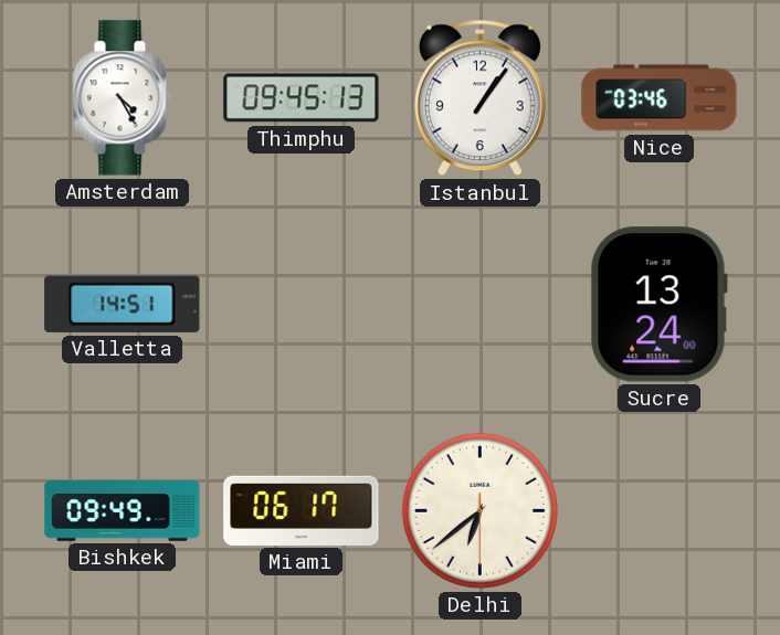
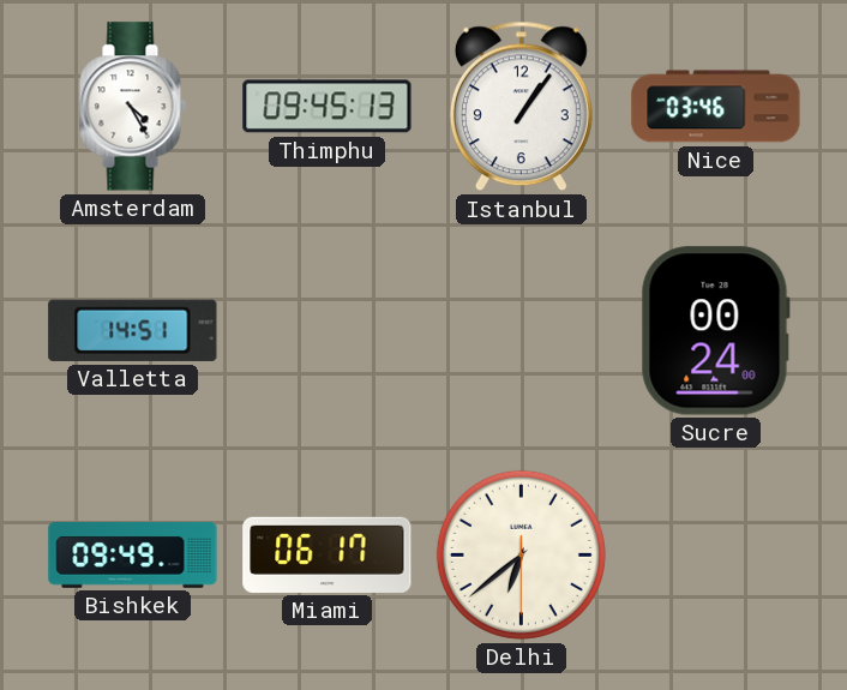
Sucre: 13:24 -> 00:24 (715, 331)
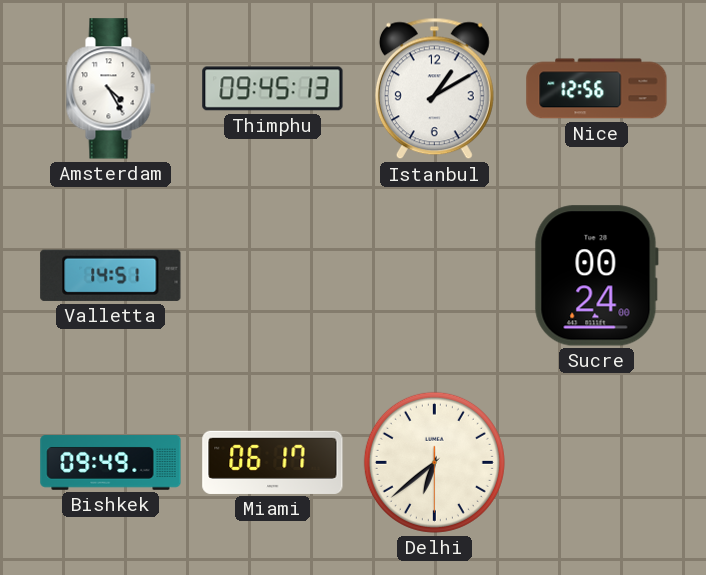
Istanbul: 1:06 -> 1:10 (434, 89)
Nice: 03:46 -> 12:56 (597, 89)
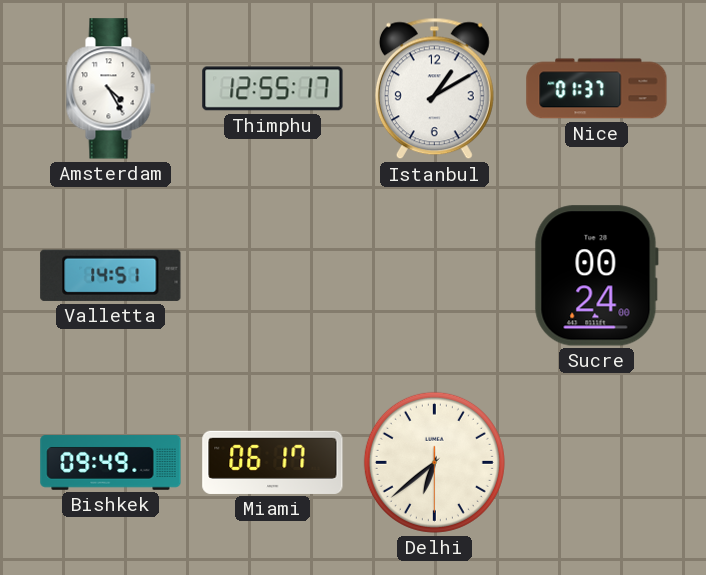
Thimphu: 09:45 -> 12:55 (273, 89)
Nice: 12:56 -> 01:37 (597, 89)
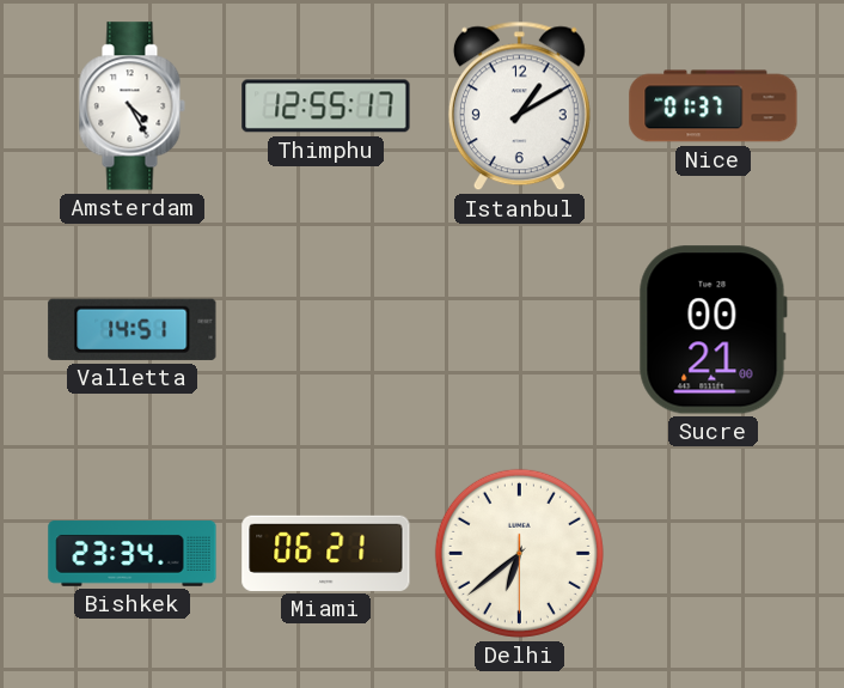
Sucre: 00:24 -> 00:21 (712, 330)
Bishkek: 09:49 -> 23:34 (133, 554)
Miami: 06:17 -> 06:21 (326, 553)
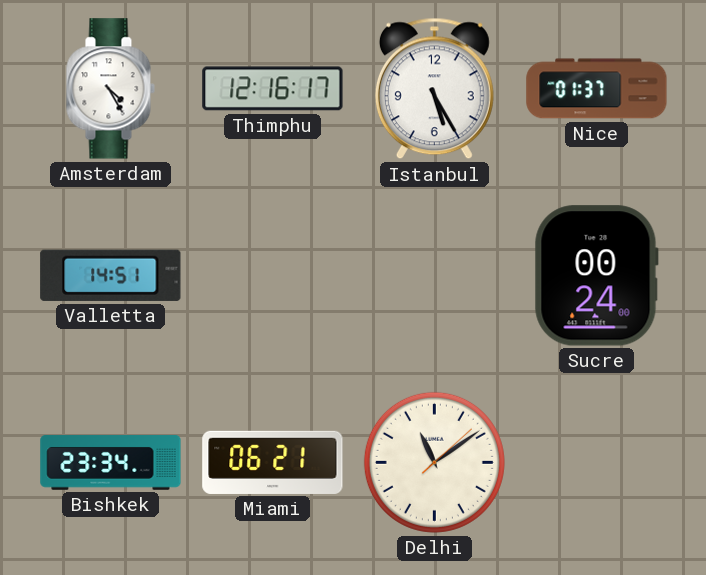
Thimphu: 12:55 -> 12:16 (273, 89)
Istanbul: 1:10 -> 5:25 (434, 89)
Sucre: 00:21 -> 00:24 (596, 276)
Delhi: 6:38 -> 11:09 (434, 462)
